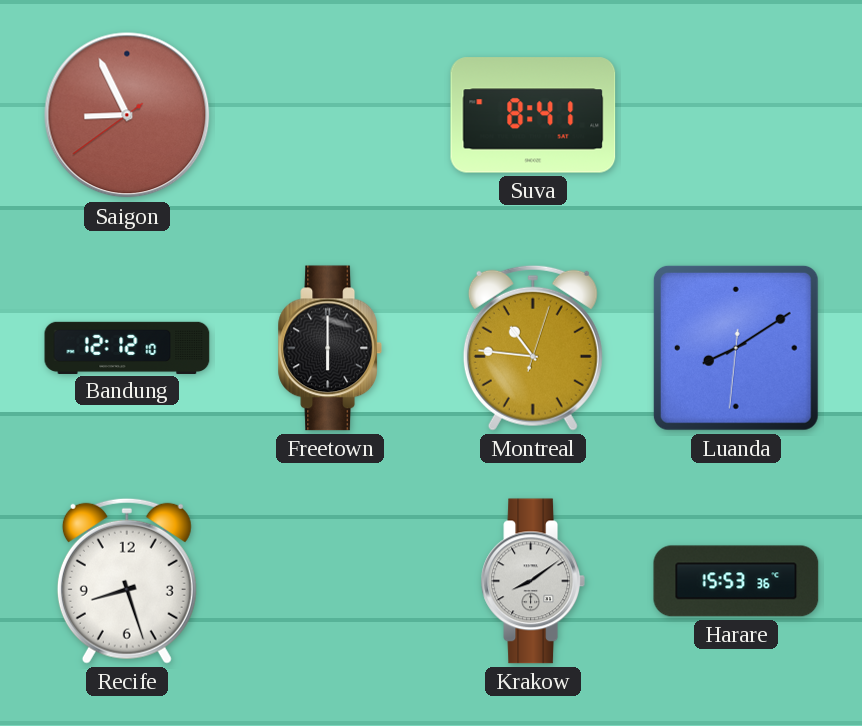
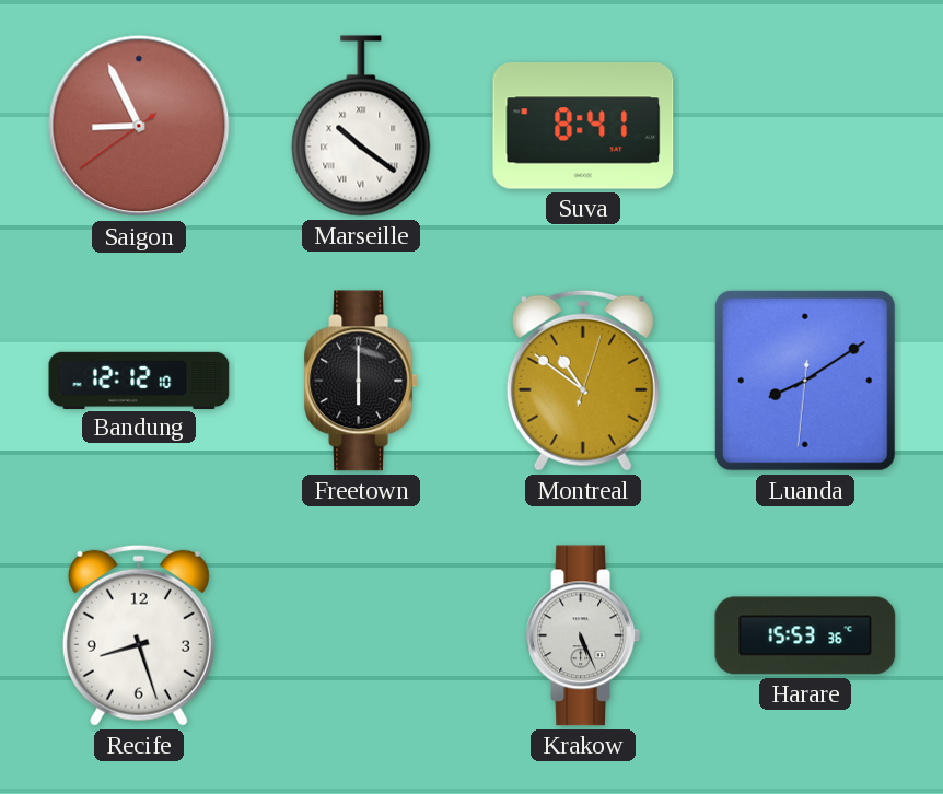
Marseille: none -> 10:21 (361, 126)
Montreal: 10:46 -> 10:51 (583, 381)
Krakow: 8:09 -> 5:26 (582, 635)
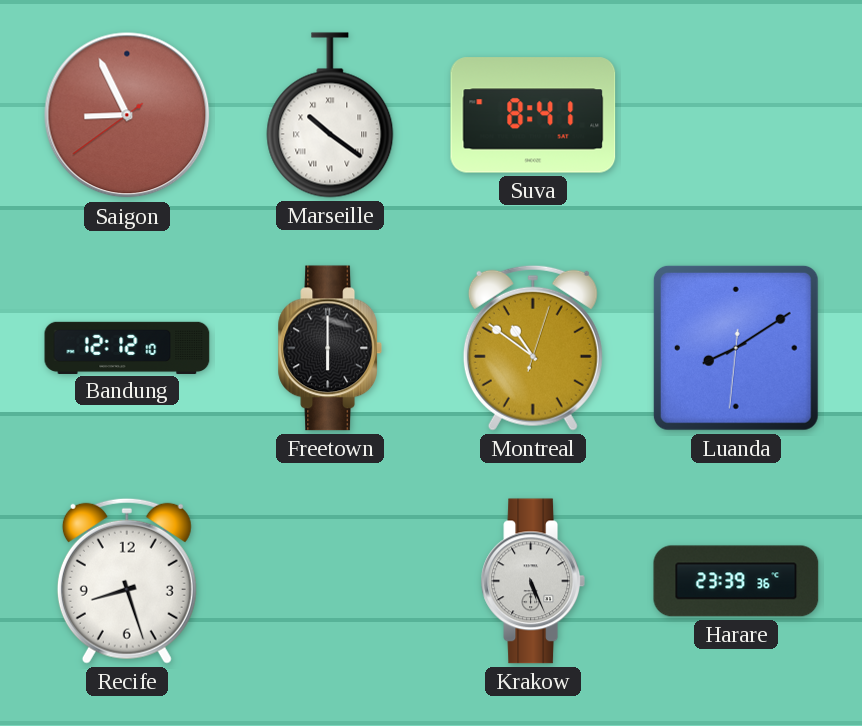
Harare: 15:53 -> 23:39 (736, 581)
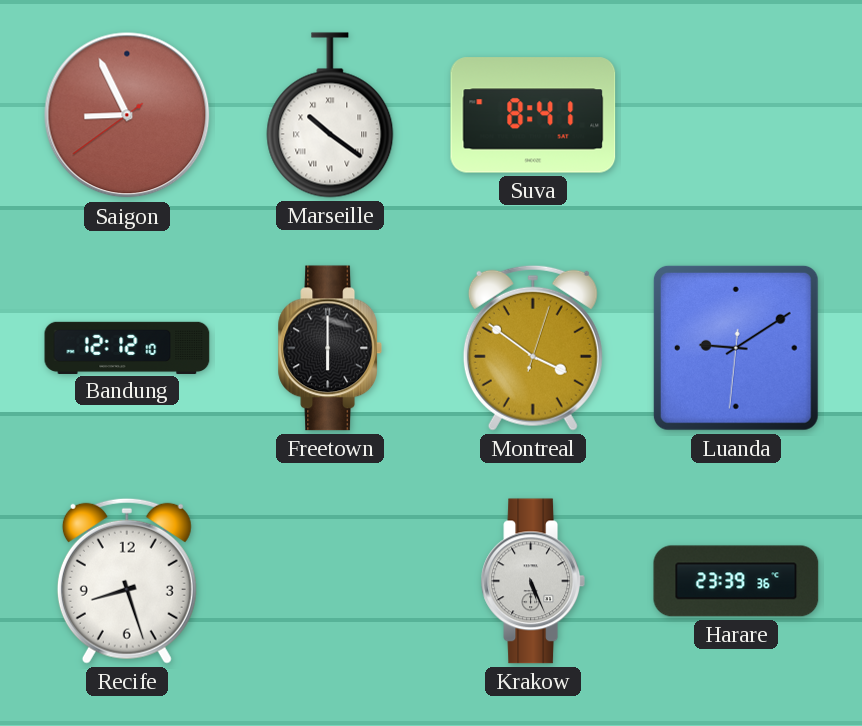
Montreal: 10:51 -> 3:51 (533, 348)
Luanda: 8:09 -> 9:09 (736, 348)
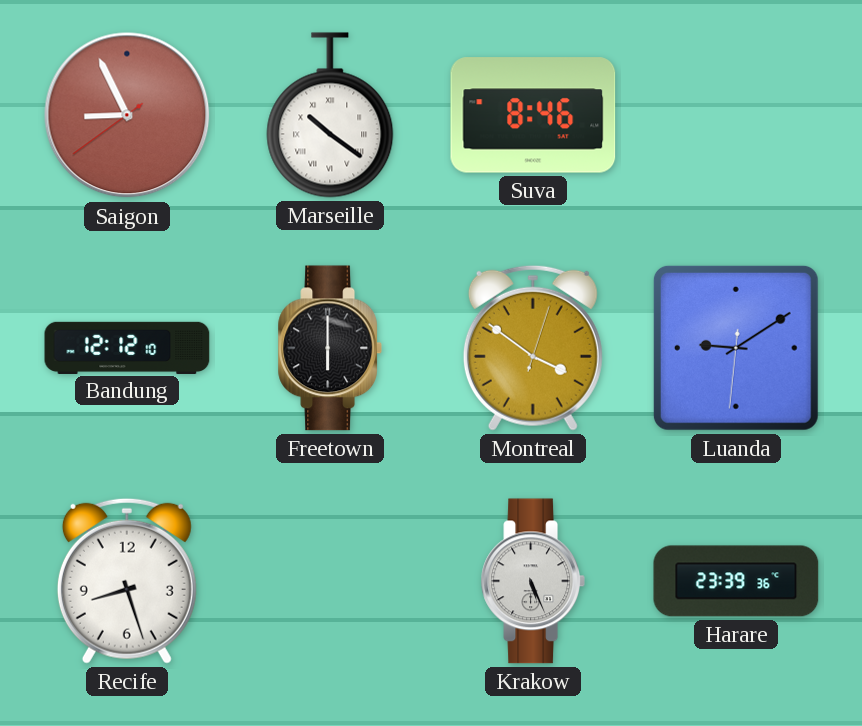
Suva: 8:41 -> 8:46 (533, 115)
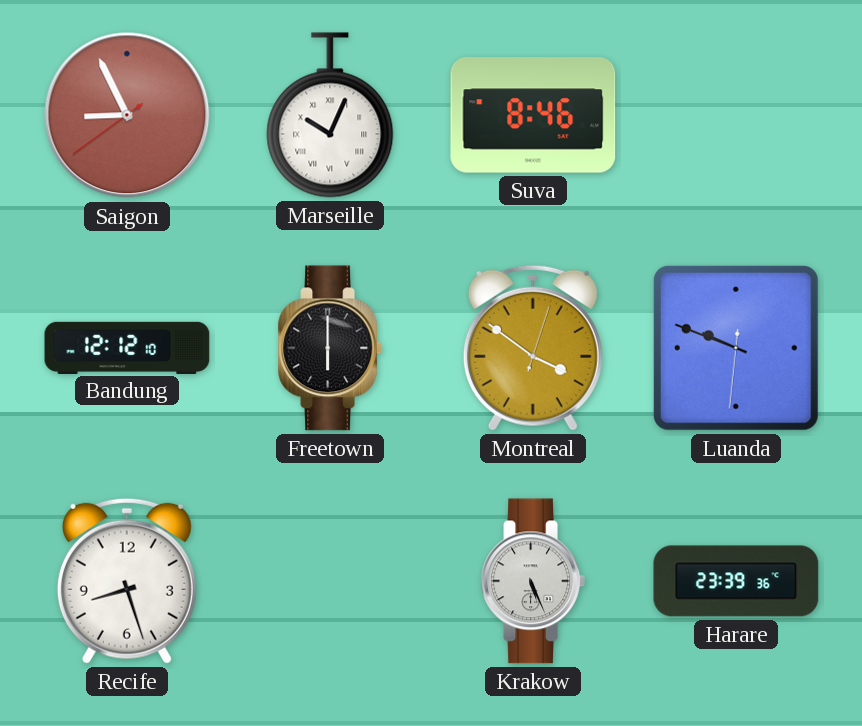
Marseille: 10:21 -> 10:04 (330, 115)
Luanda: 9:09 -> 9:48 (736, 348)
